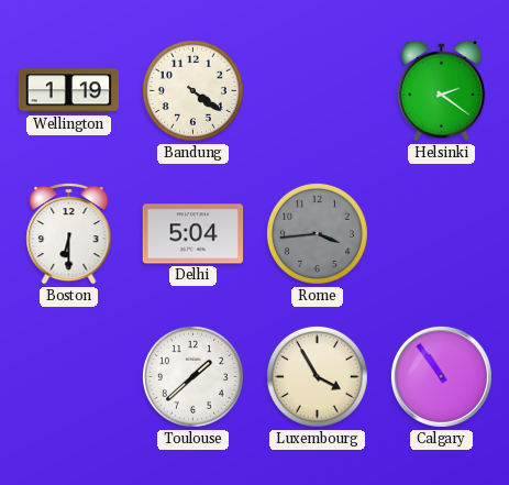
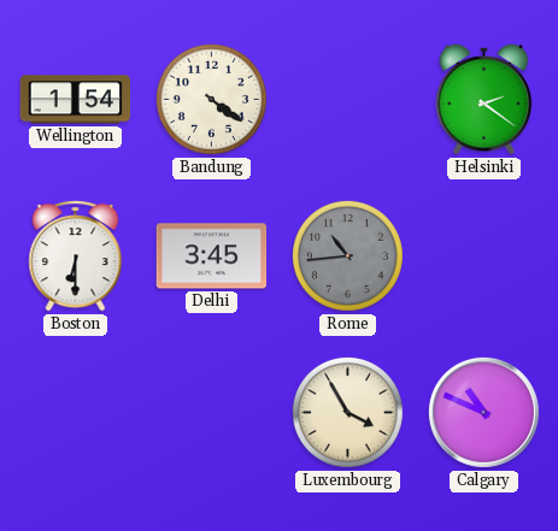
Wellington: 1:19 -> 1:54 (76, 100)
Delhi: 5:04 -> 3:45 (212, 256)
Rome: 3:44 -> 10:44 (347, 255)
Toulouse: 1:38 -> none (192, 376)
Calgary: 10:54 -> 10:49 (483, 412)
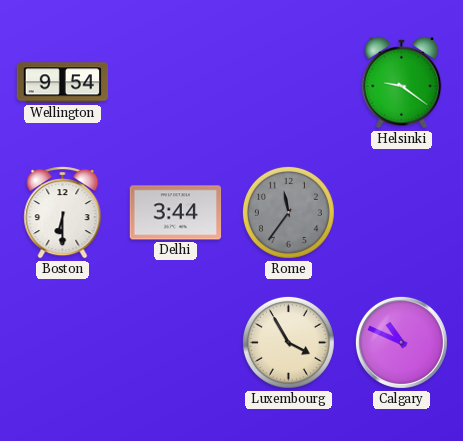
Wellington: 1:54 -> 9:54 (63, 83)
Bandung: 4:21 -> none (211, 99)
Helsinki: 2:21 -> 9:21 (402, 82)
Delhi: 3:45 -> 3:44 (176, 213)
Rome: 10:44 -> 11:36 (288, 212)
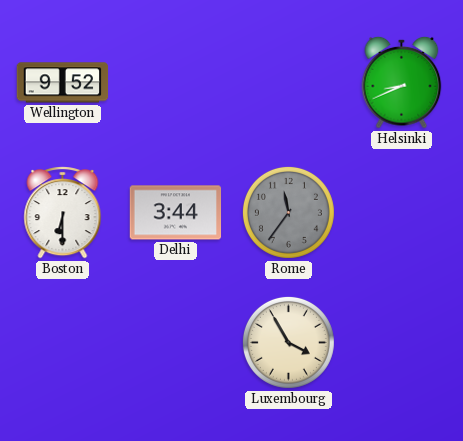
Wellington: 9:54 -> 9:52 (63, 83)
Helsinki: 9:21 -> 8:41 (402, 82)
Calgary: 10:49 -> none (401, 342)
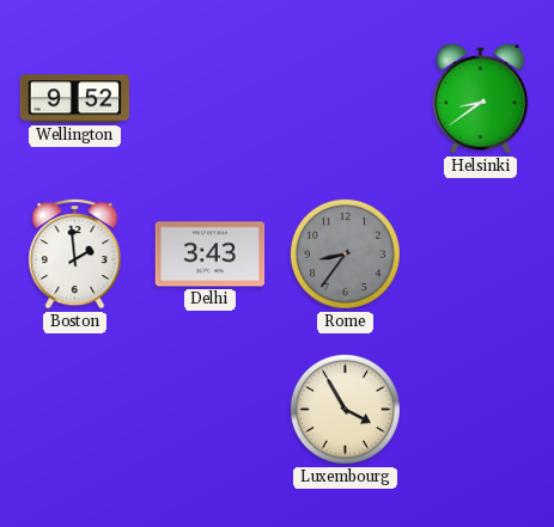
Helsinki: 8:41 -> 8:39 (481, 98)
Boston: 6:30 -> 1:59 (75, 255)
Delhi: 3:44 -> 3:43 (211, 255)
Rome: 11:36 -> 8:36 (345, 253)
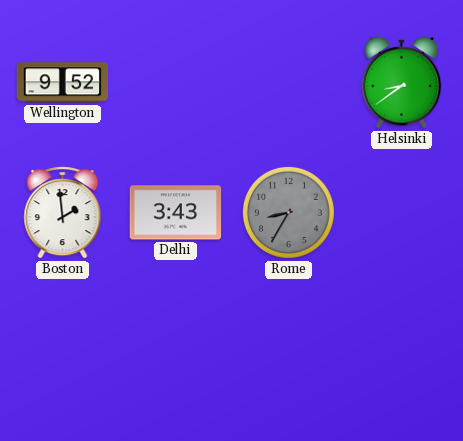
Rome: 8:36 -> 8:35 (288, 212)
Luxembourg: 3:55 -> none (345, 409)
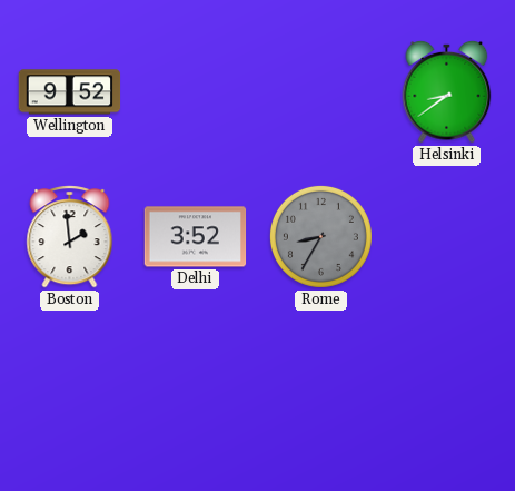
Delhi: 3:43 -> 3:52 (196, 237)
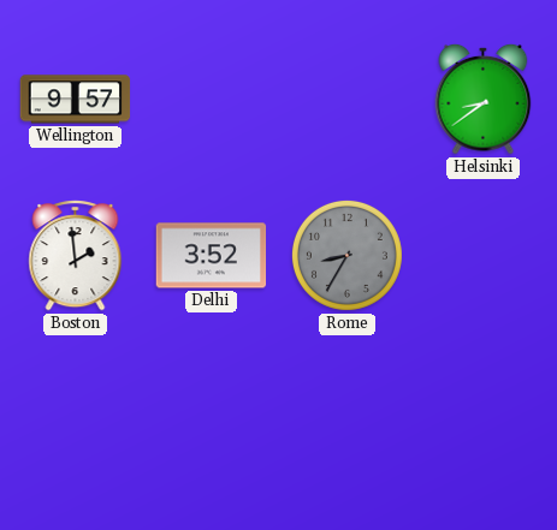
Wellington: 9:52 -> 9:57 (76, 100)
